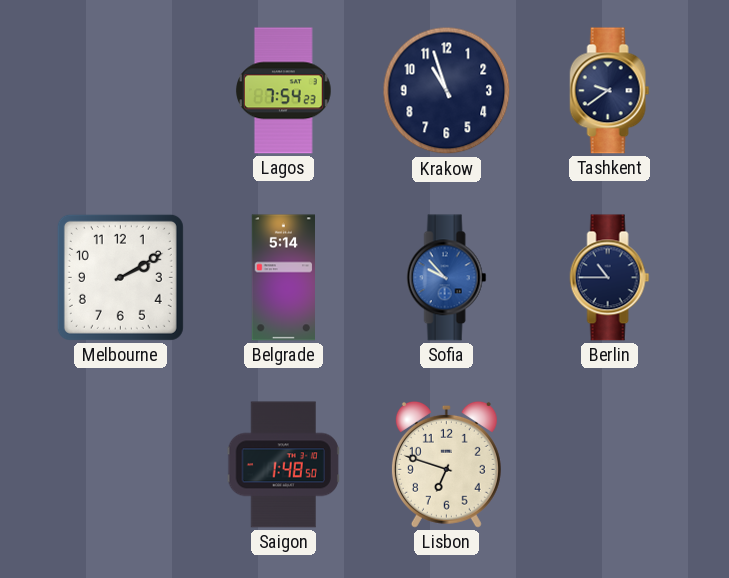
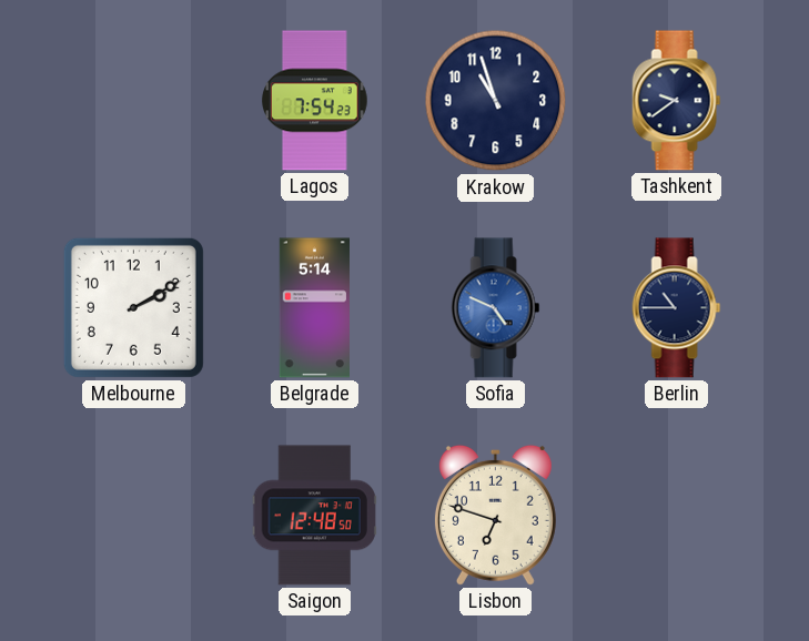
Sofia: 9:53 -> 4:49 (496, 308)
Saigon: 1:48 -> 12:48 (314, 516)
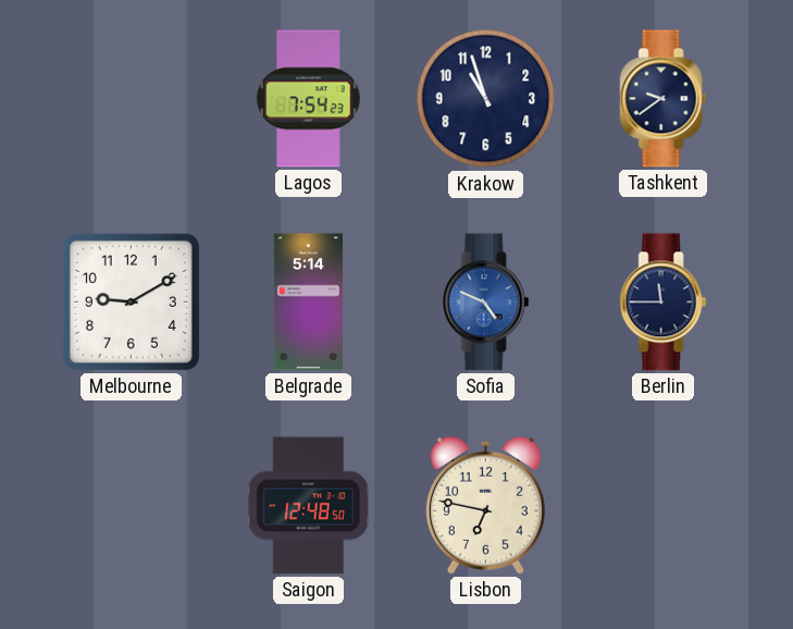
Melbourne: 2:10 -> 9:10 (131, 301)
Berlin: 10:45 -> 11:45 (664, 303)
Lisbon: 6:48 -> 6:47 (485, 505)
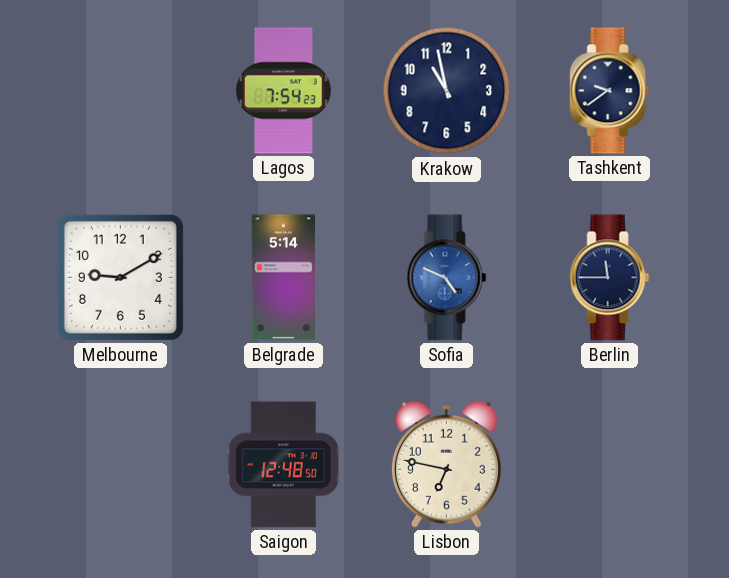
Krakow: 10:57 -> 10:58 (447, 91)
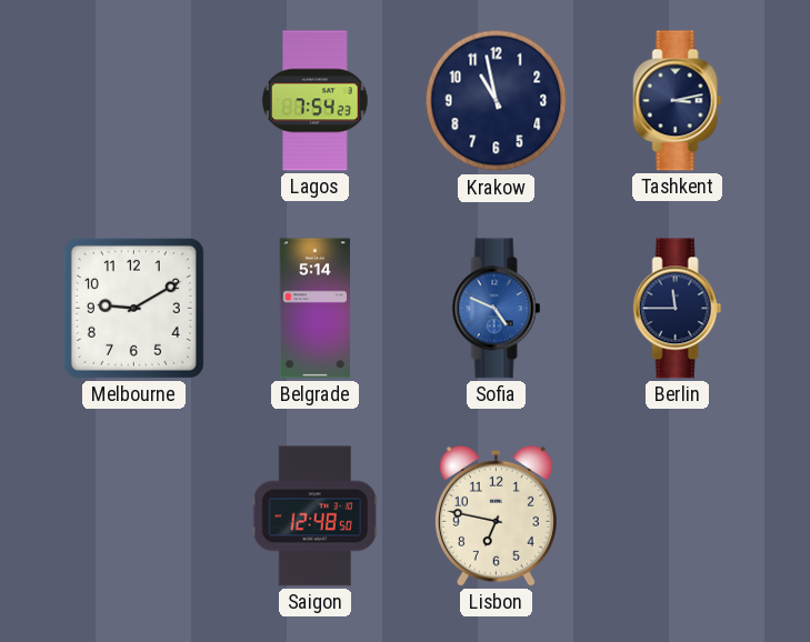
Tashkent: 9:39 -> 3:13 (678, 101)
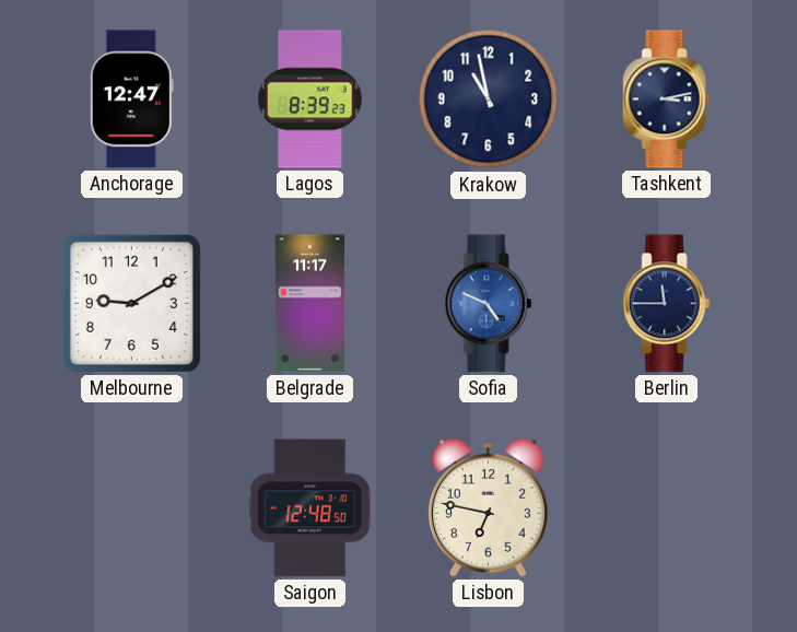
Anchorage: none -> 12:47 (131, 100)
Lagos: 7:54 -> 8:39 (310, 100)
Belgrade: 5:14 -> 11:17 (309, 304)
